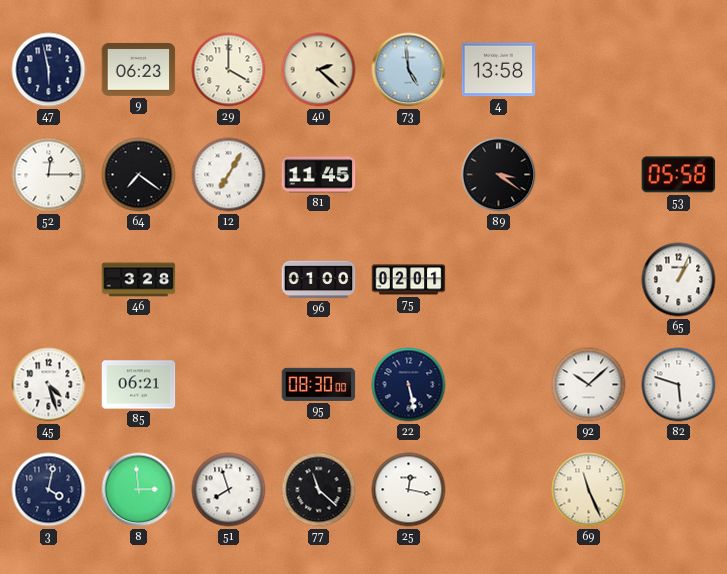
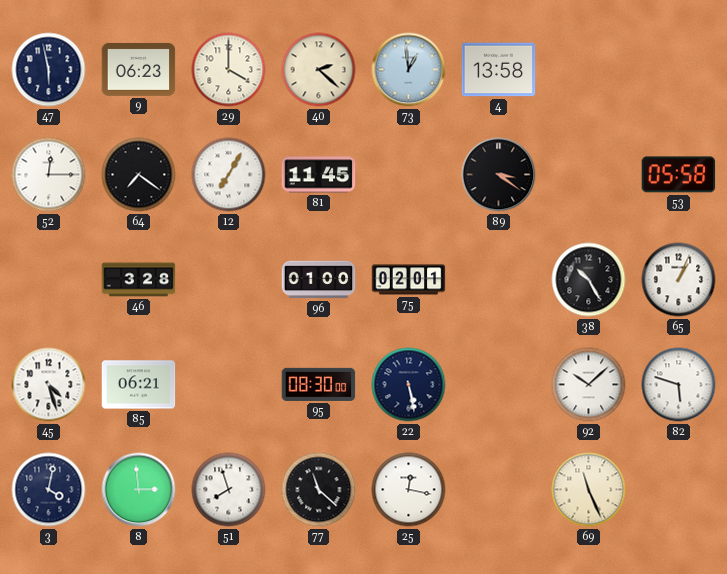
73: 4:59 -> 12:59 (409, 70)
38: none -> 10:25 (589, 280)
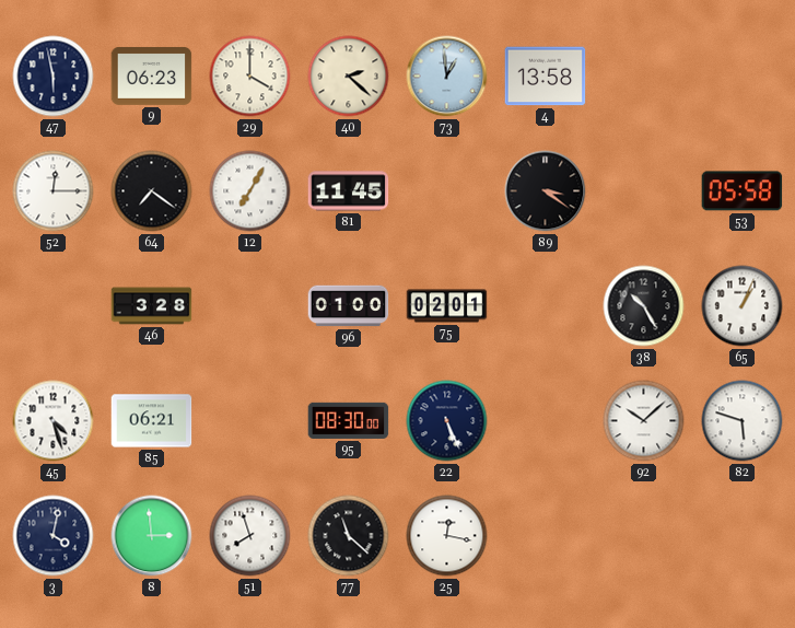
22: 5:28 -> 5:26 (447, 421)
69: 11:26 -> none (589, 490)
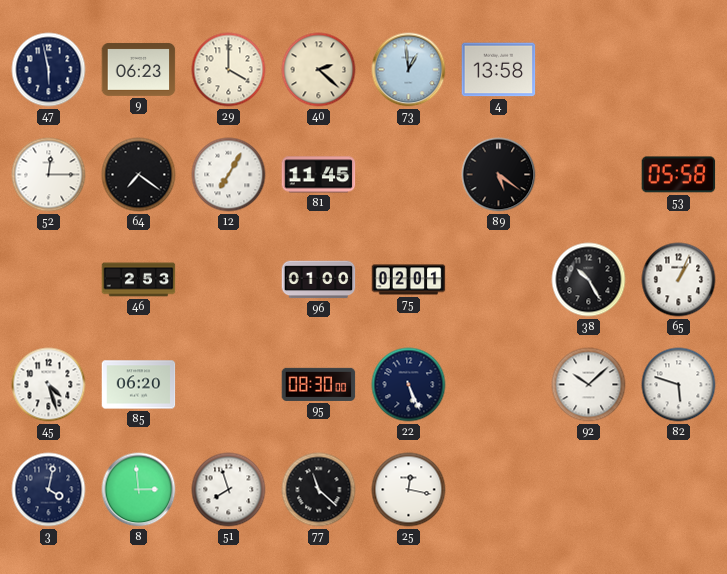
89: 3:21 -> 5:21 (499, 175)
46: 3:28 -> 2:53 (139, 280)
85: 06:21 -> 06:20 (139, 385)
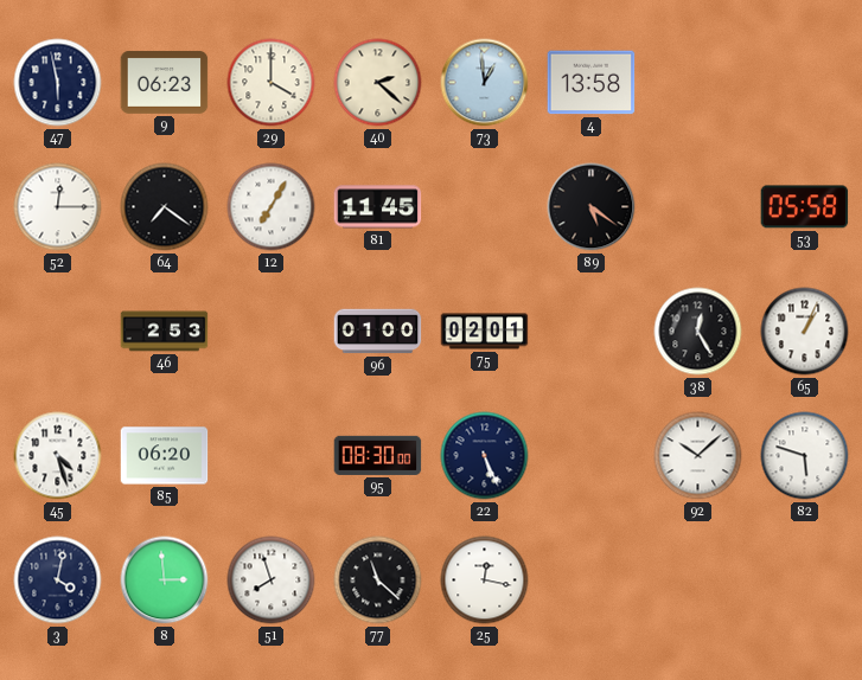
38: 10:25 -> 12:25 (698, 332)
